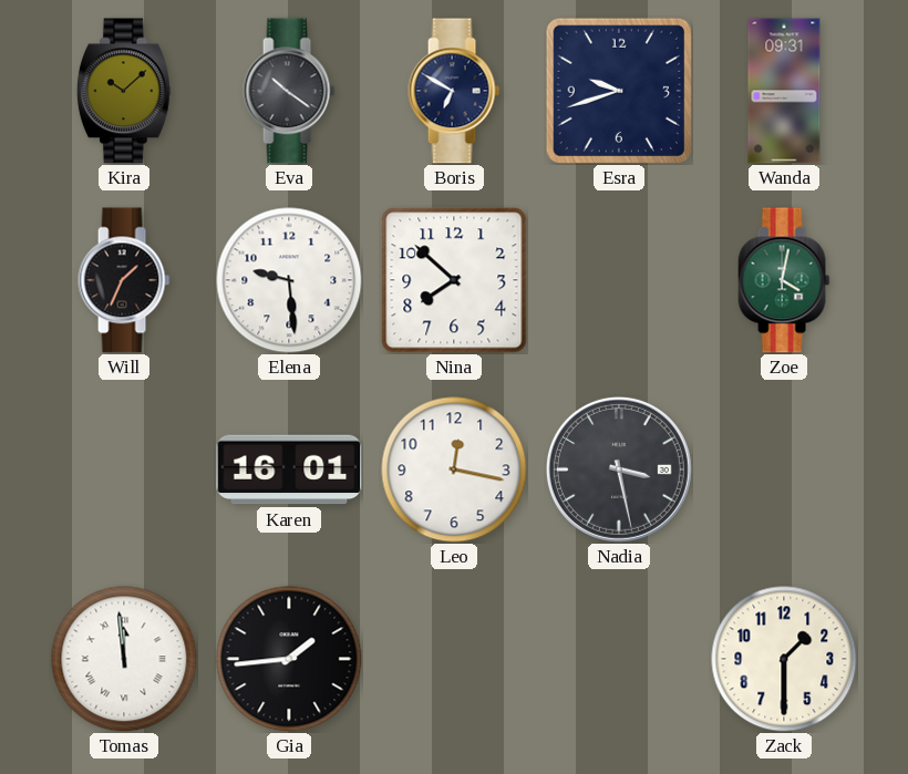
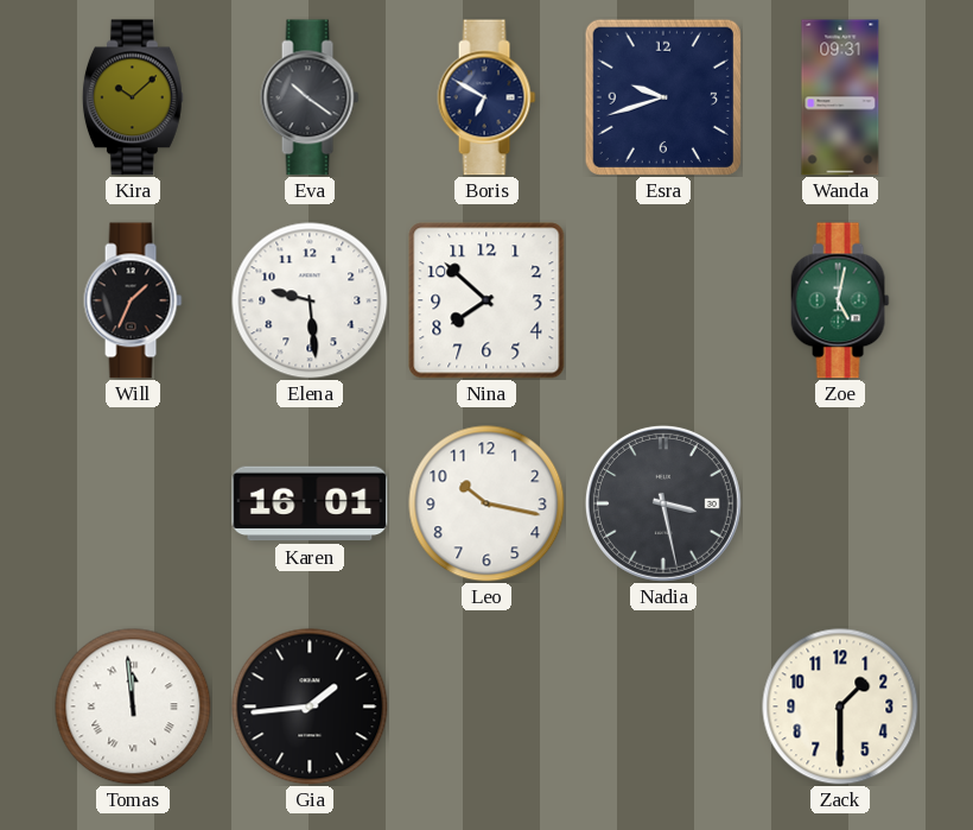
Zoe: 4:02 -> 5:02 (840, 300)
Leo: 12:17 -> 10:17 (486, 503)
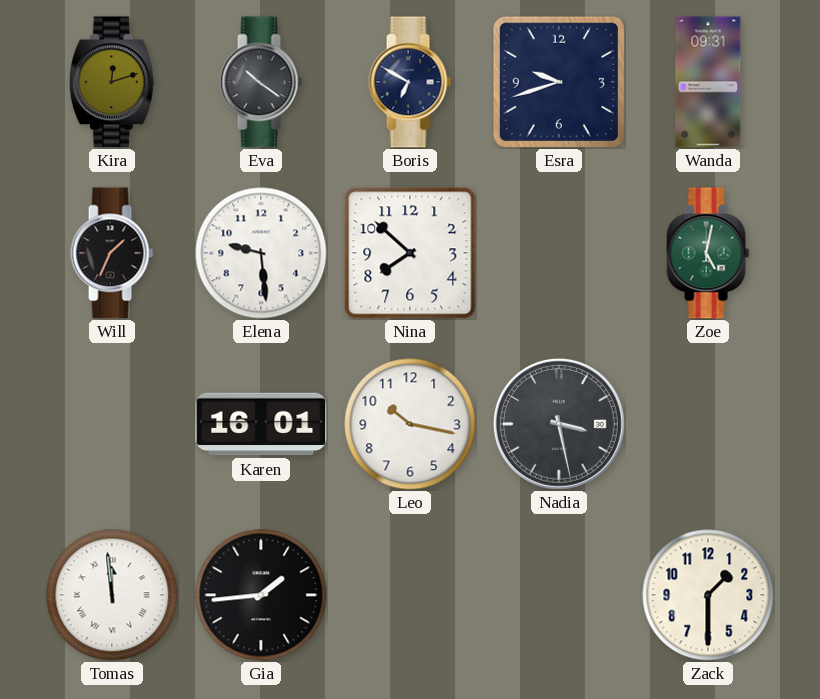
Kira: 10:08 -> 12:12 (112, 82)
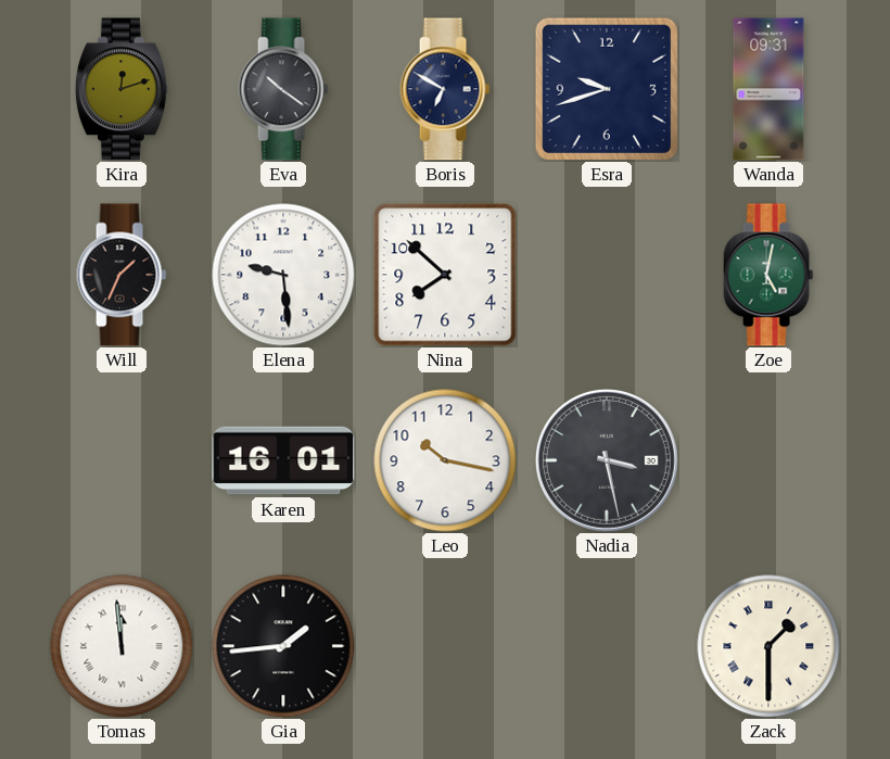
Zack numerals: Arabic -> Roman (768, 646)
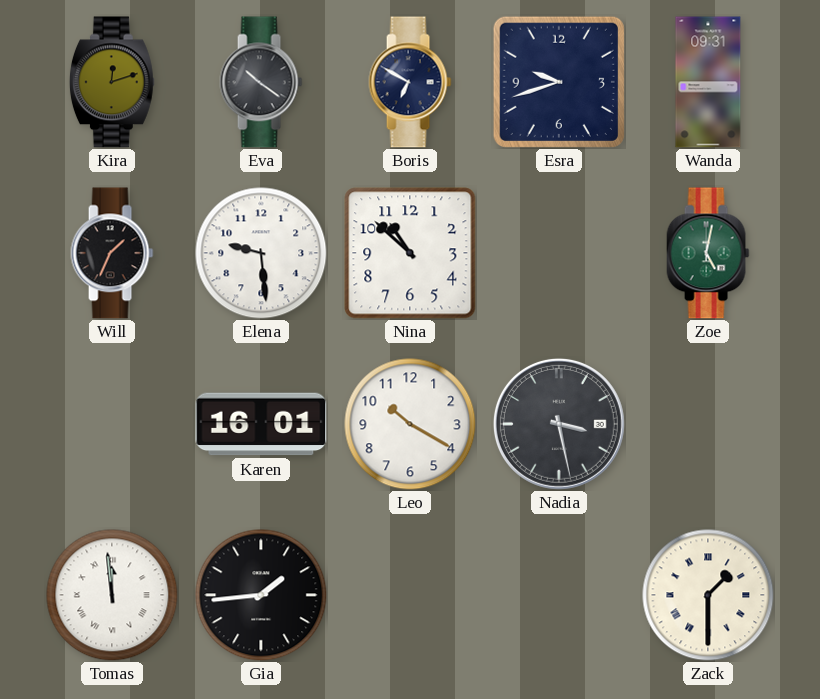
Nina: 7:52 -> 10:52 (410, 253)
Leo: 10:17 -> 10:20 (410, 424)
